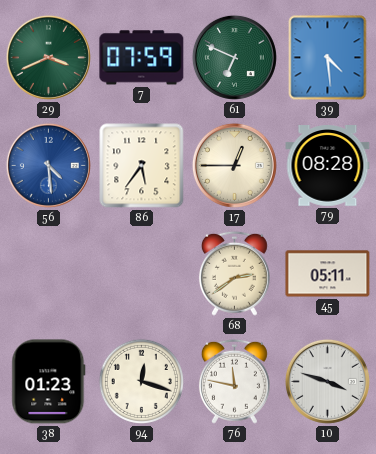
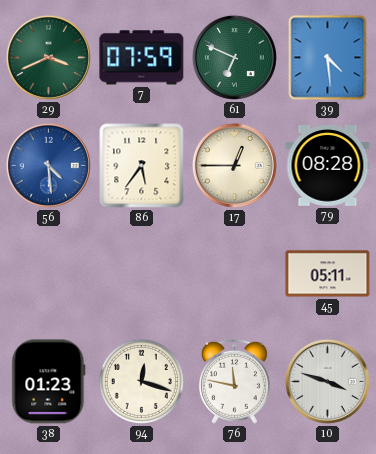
68: 2:39 -> none (234, 273)
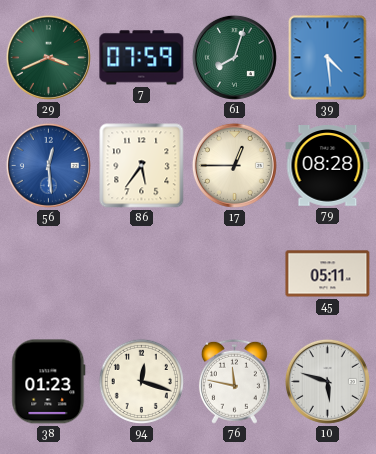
61: 6:49 -> 8:03 (234, 57)
56: 4:29 -> 12:29 (48, 165)
10: 3:48 -> 5:48 (327, 381)
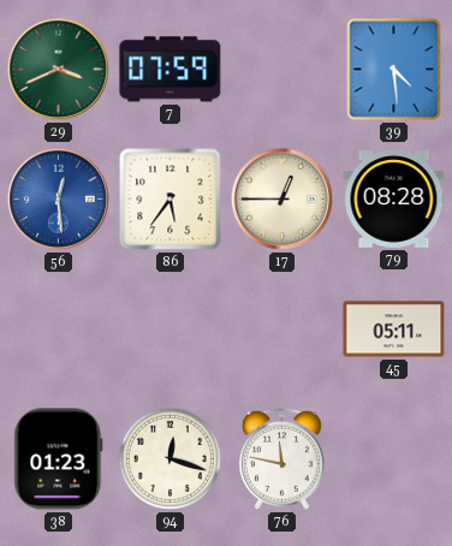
61: 8:03 -> none (234, 57)
10: 5:48 -> none (327, 381)
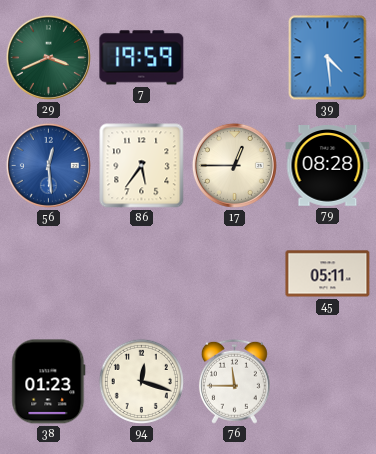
7: 07:59 -> 19:59 (142, 58)
76: 11:47 -> 11:45 (234, 381)
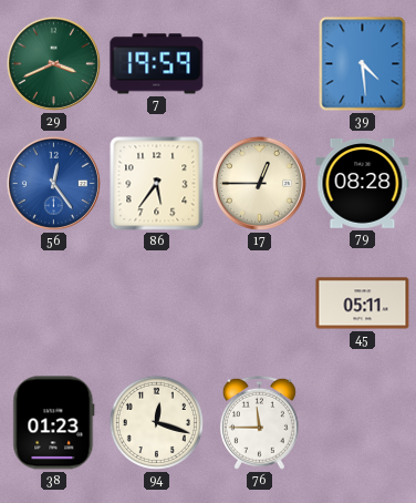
56: 12:29 -> 12:24 (53, 183)
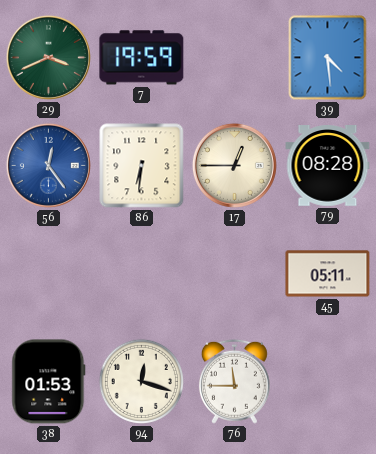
86: 5:36 -> 6:31 (142, 166)
38: 01:23 -> 01:53 (49, 382)
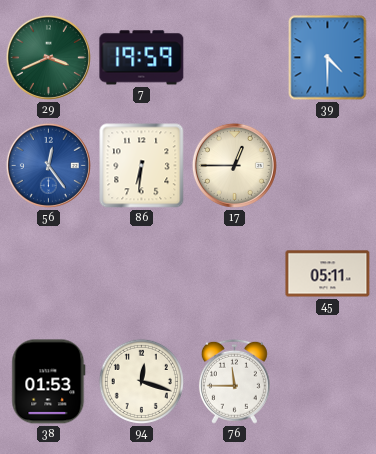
39: 4:29 -> 4:30 (328, 58)
79: 08:28 -> none (328, 166)
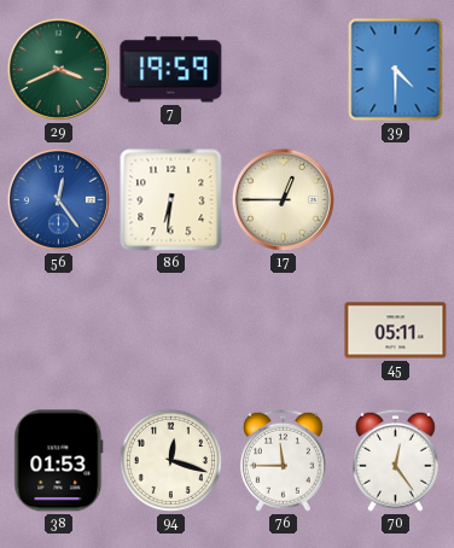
70: none -> 12:24 (395, 460)
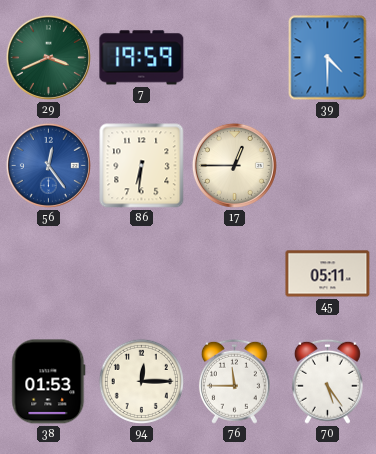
94: 12:18 -> 12:15 (141, 381)
70: 12:24 -> 5:24 (327, 381)
